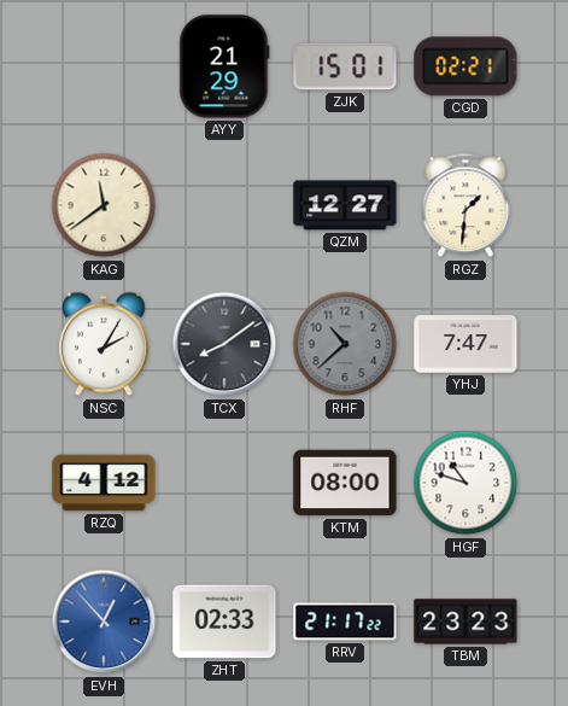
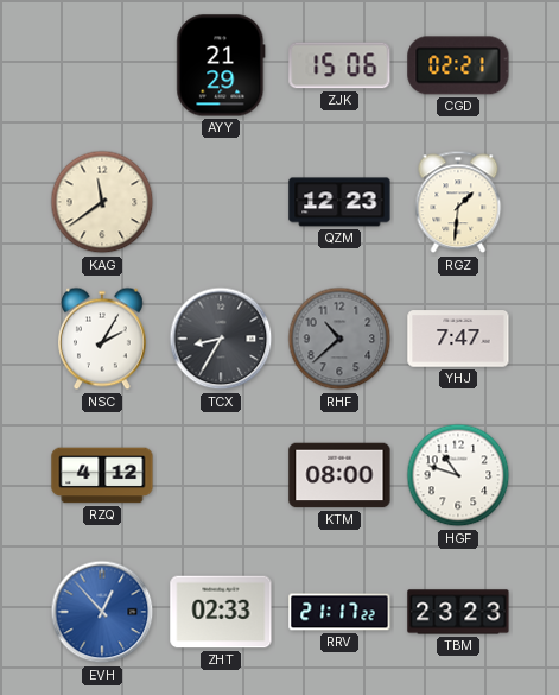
ZJK: 15:01 -> 15:06 (339, 65)
QZM: 12:27 -> 12:23 (339, 202)
TCX: 8:09 -> 8:35 (221, 339)
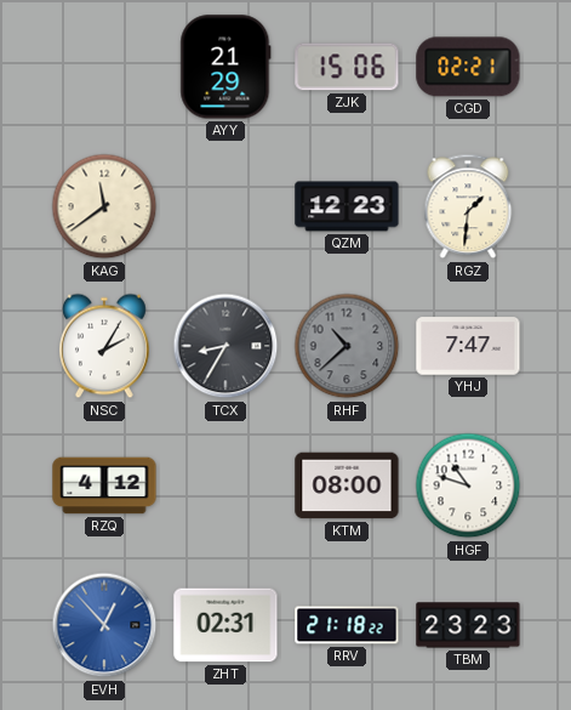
ZHT: 02:33 -> 02:31 (225, 625)
RRV: 21:17 -> 21:18 (347, 625)
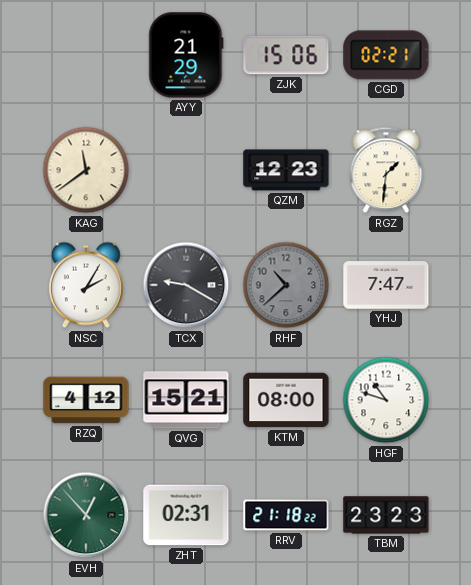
TCX: 8:35 -> 9:20 (186, 285)
QVG: none -> 15:21 (186, 400)
EVH dial: blue -> green (86, 515)
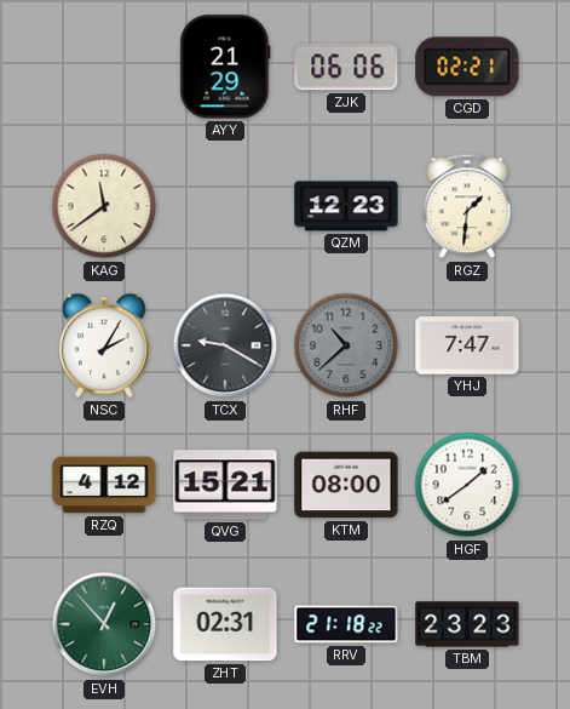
ZJK: 15:06 -> 06:06 (346, 67)
HGF: 10:48 -> 1:39 (467, 485)
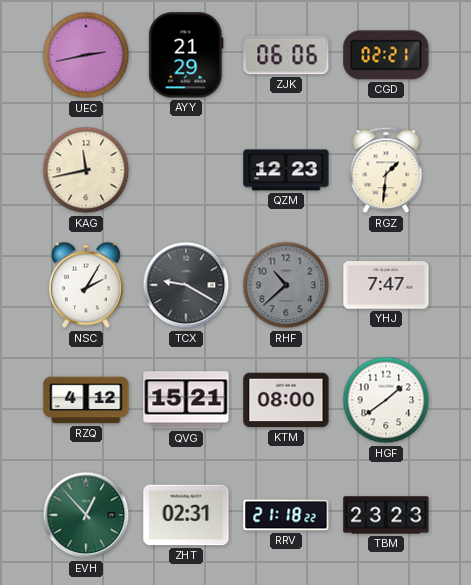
UEC: none -> 2:43 (86, 55)
KAG: 11:39 -> 11:43 (86, 170)
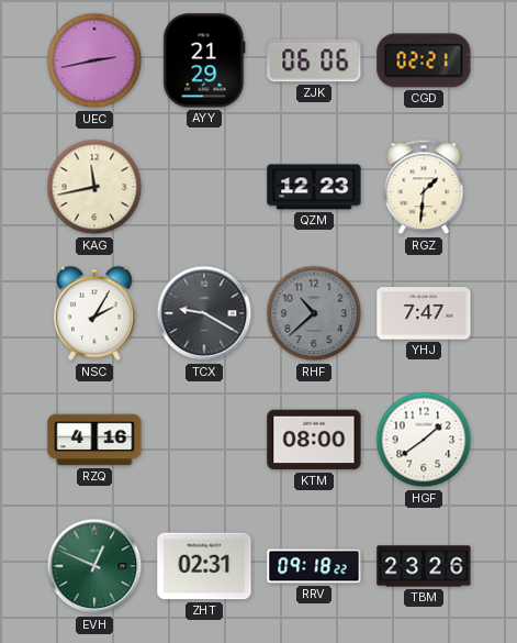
RZQ: 4:12 -> 4:16 (94, 440)
QVG: 15:21 -> none (186, 400)
EVH: 12:53 -> 12:49 (94, 566)
RRV: 21:18 -> 09:18 (314, 566)
TBM: 23:23 -> 23:26 (424, 566)
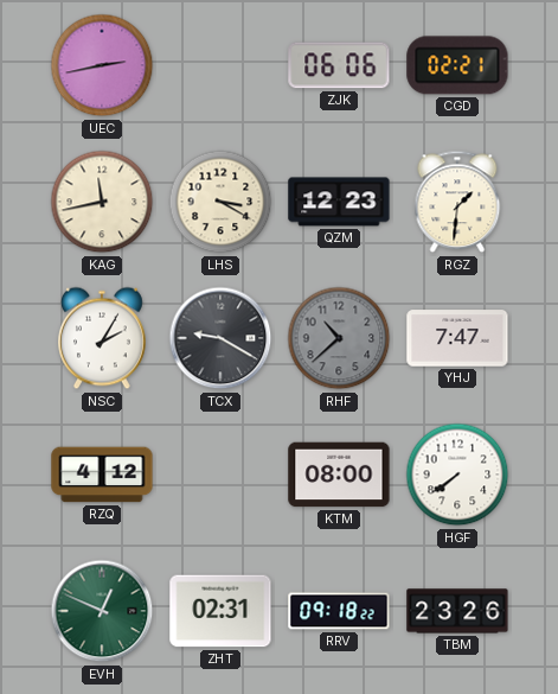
AYY: 21:29 -> none (204, 60)
LHS: none -> 3:20 (220, 202)
RZQ: 4:16 -> 4:12 (102, 475)
HGF: 1:39 -> 7:39 (457, 475)
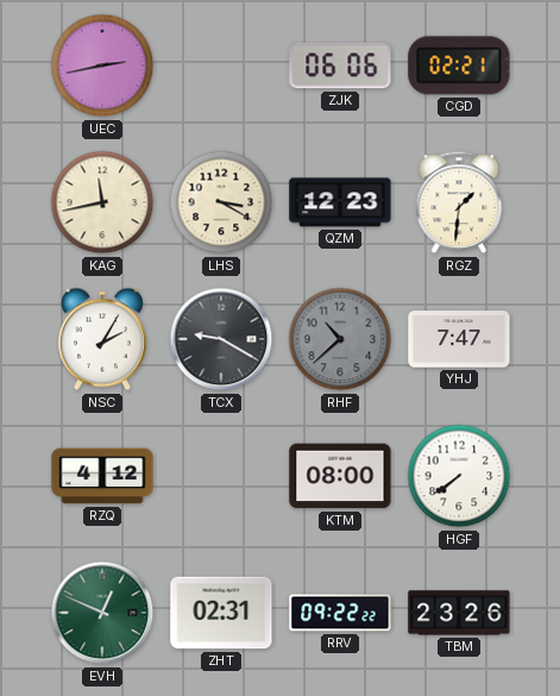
RRV: 09:18 -> 09:22 (340, 613)
